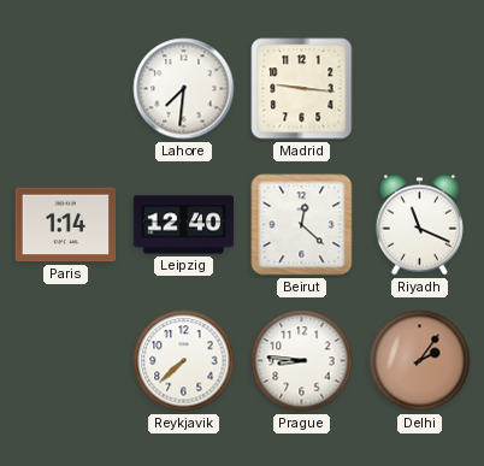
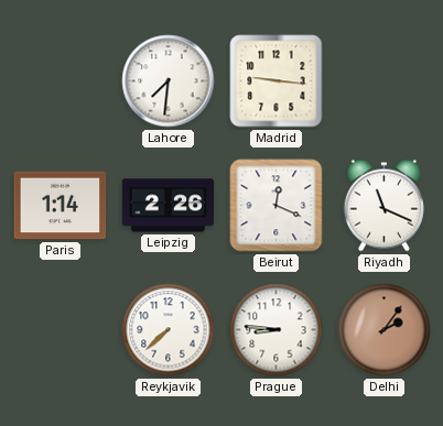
Leipzig: 12:40 -> 2:26 (169, 206)
Beirut: 12:22 -> 12:19 (277, 206)
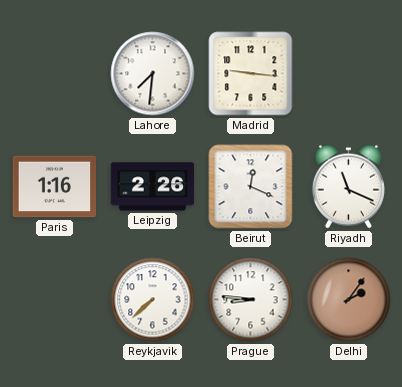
Paris: 1:14 -> 1:16 (55, 187)
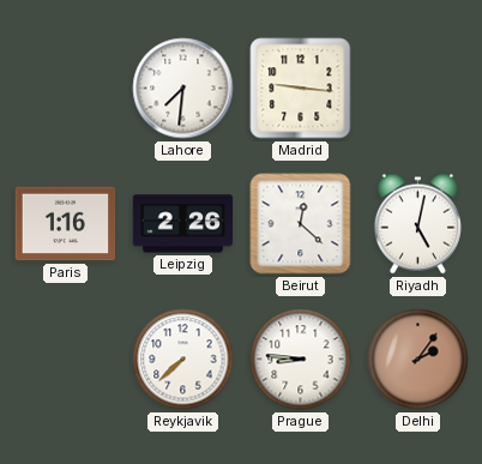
Beirut: 12:19 -> 12:22 (301, 224)
Riyadh: 11:19 -> 5:02 (417, 224)
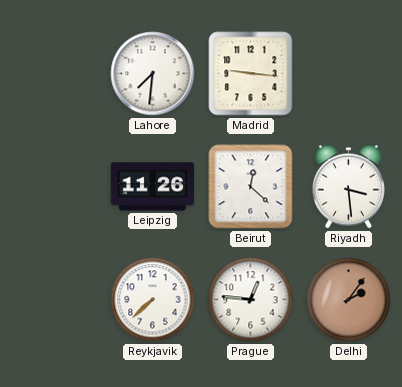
Paris: 1:16 -> none (66, 224)
Leipzig: 2:26 -> 11:26 (153, 187)
Riyadh: 5:02 -> 3:29 (348, 187)
Prague: 8:46 -> 12:46 (251, 300)
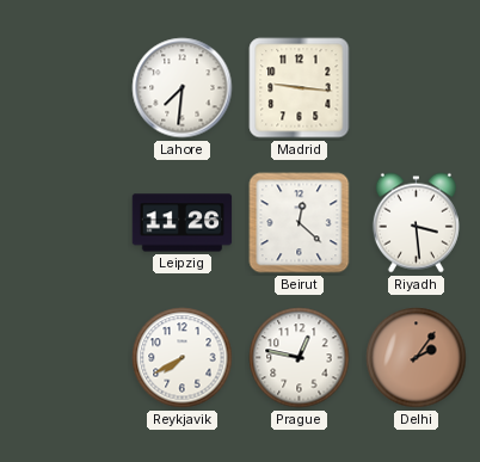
Reykjavik: 7:38 -> 7:40 (183, 358)
Prague: 12:46 -> 12:47 (300, 358)
